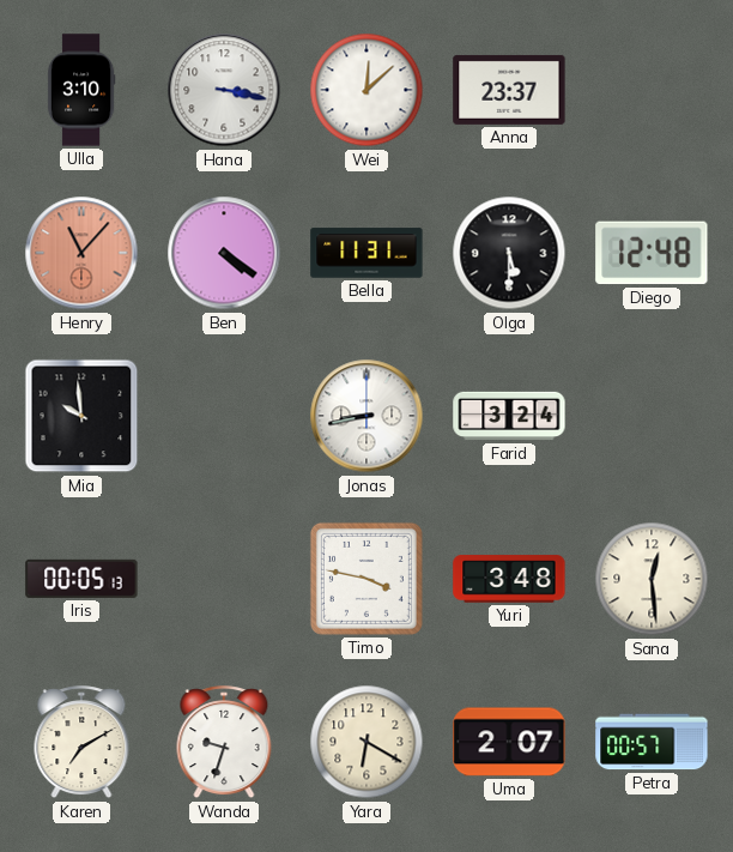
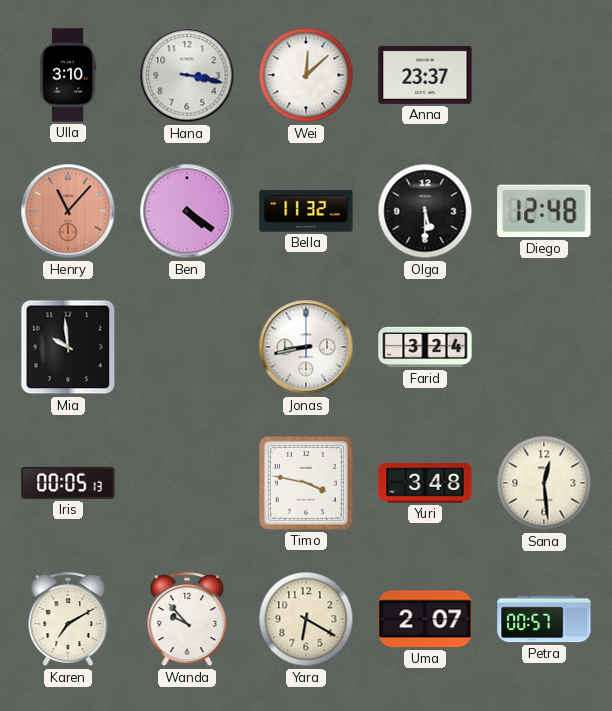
Bella: 11:31 -> 11:32 (306, 211)
Wanda: 9:33 -> 9:53 (187, 620)
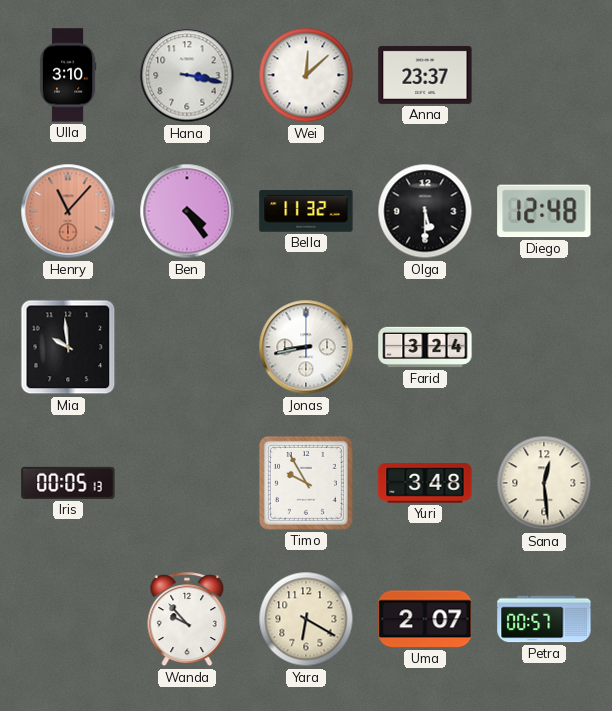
Ben: 4:21 -> 4:24 (187, 211)
Timo: 3:47 -> 9:55 (306, 483)
Karen: 7:10 -> none (68, 620)
